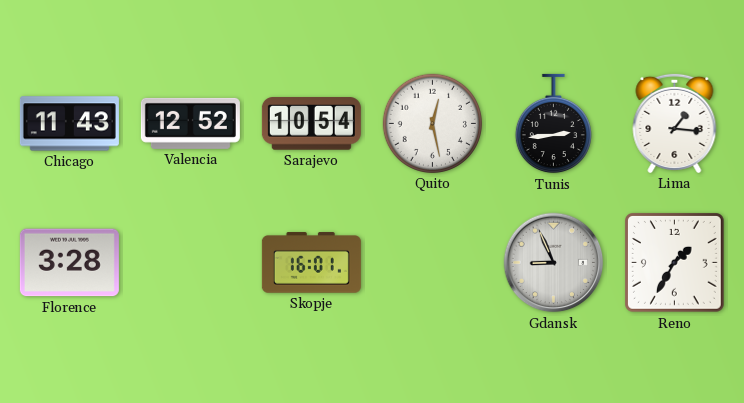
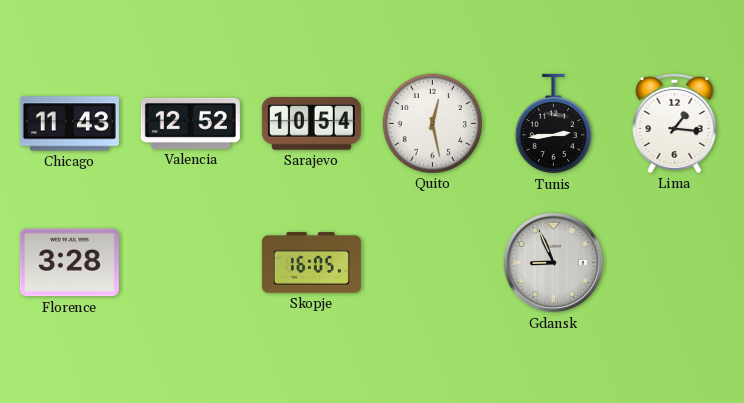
Skopje: 16:01 -> 16:05 (311, 263)
Reno: 1:35 -> none (675, 263)
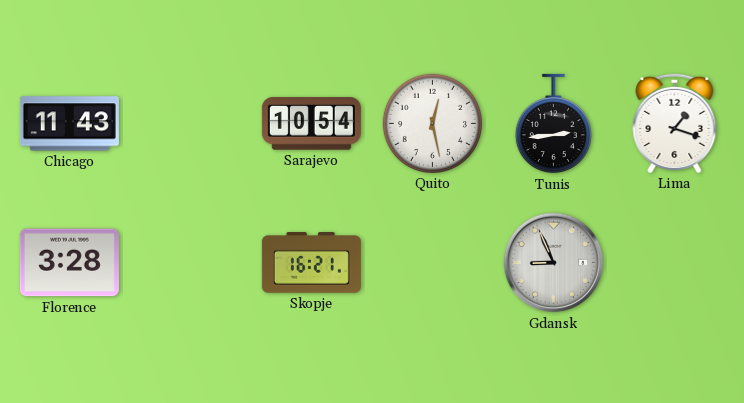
Valencia: 12:52 -> none (190, 123)
Lima: 1:16 -> 1:18 (675, 123)
Skopje: 16:05 -> 16:21 (311, 263)
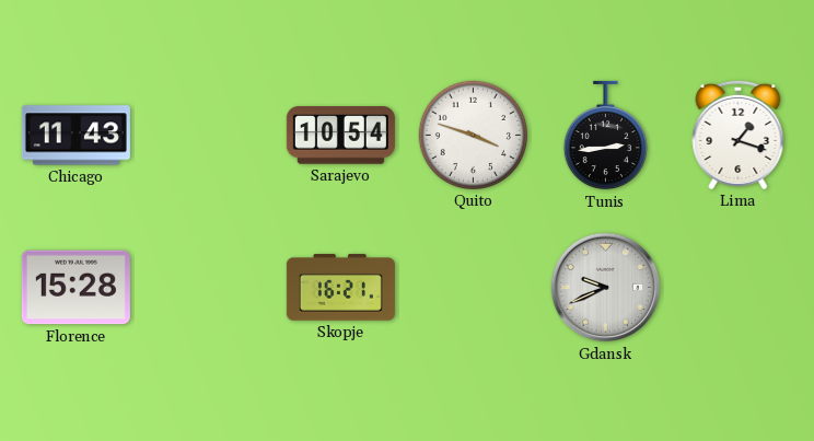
Quito: 12:28 -> 3:48 (473, 135)
Florence: 3:28 -> 15:28 (75, 288)
Gdansk: 8:56 -> 9:41 (606, 288)
